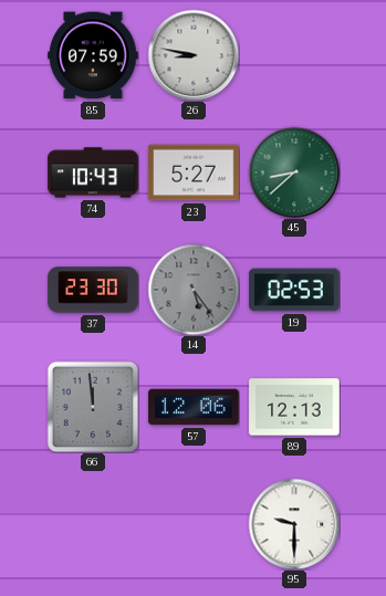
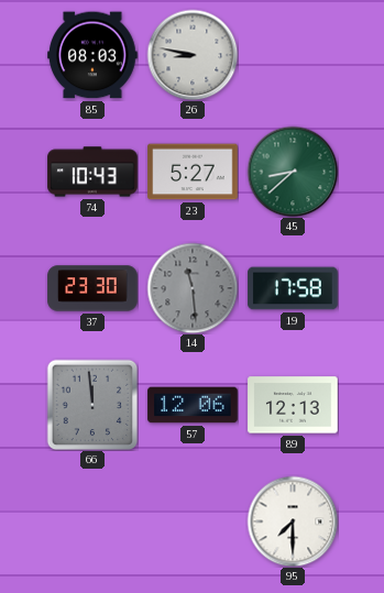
85: 07:59 -> 08:03 (92, 55)
14: 5:24 -> 11:29 (193, 288)
19: 02:53 -> 17:58 (293, 288)
95: 9:30 -> 7:30 (293, 521)
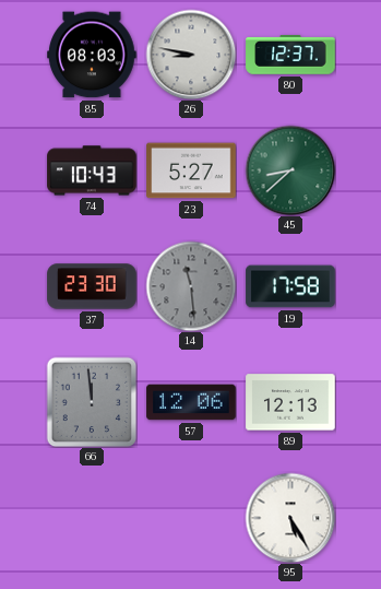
80: none -> 12:37 (290, 56)
95: 7:30 -> 5:25 (290, 518)
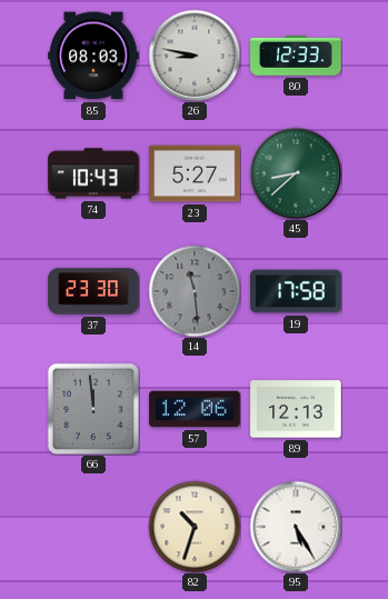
80: 12:37 -> 12:33 (296, 57)
82: none -> 10:33 (195, 527)
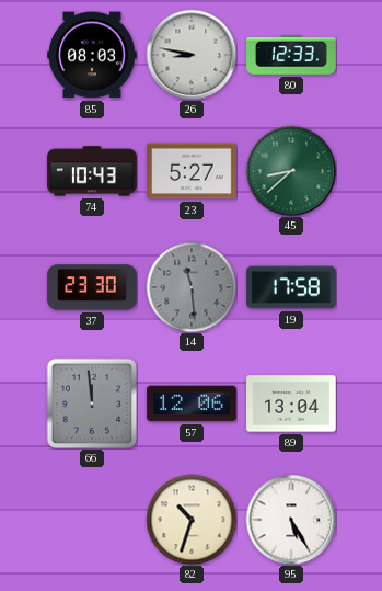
89: 12:13 -> 13:04 (291, 404)
